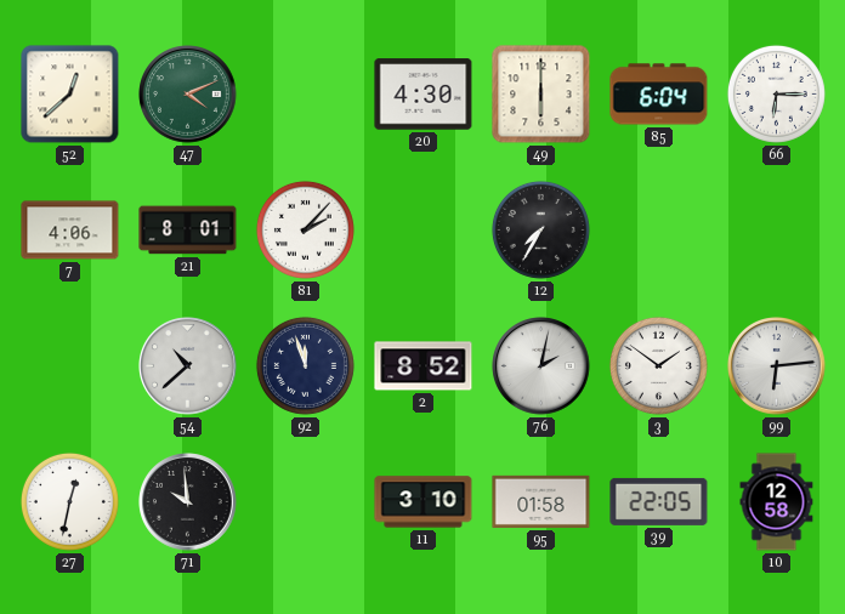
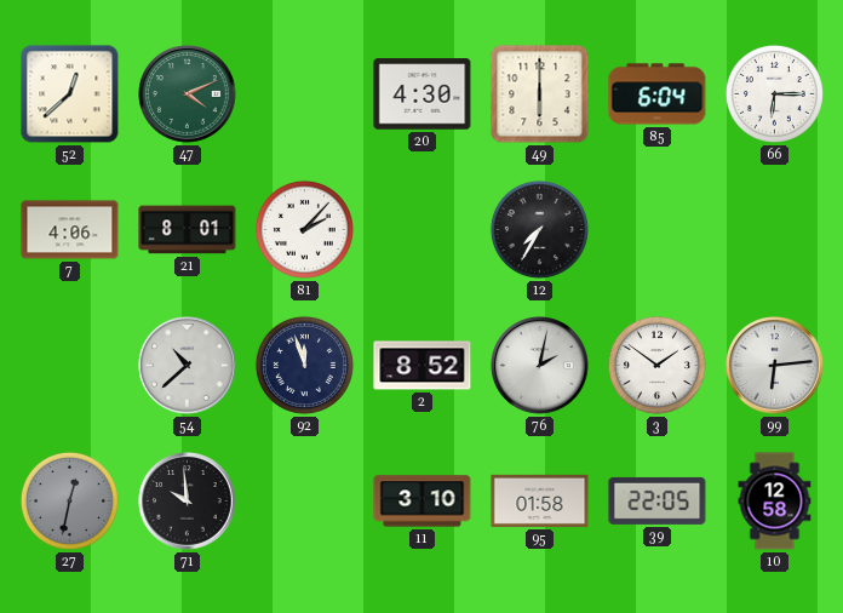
27 dial: white -> grey (69, 500)
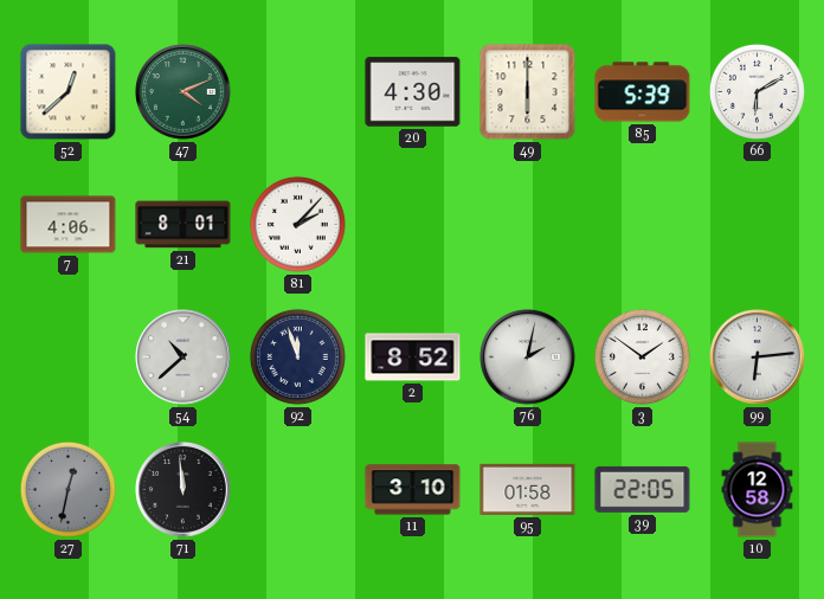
85: 6:04 -> 5:39 (643, 92)
66: 6:15 -> 6:10 (757, 91)
12: 7:35 -> none (539, 229)
71: 9:59 -> 11:59 (184, 490)
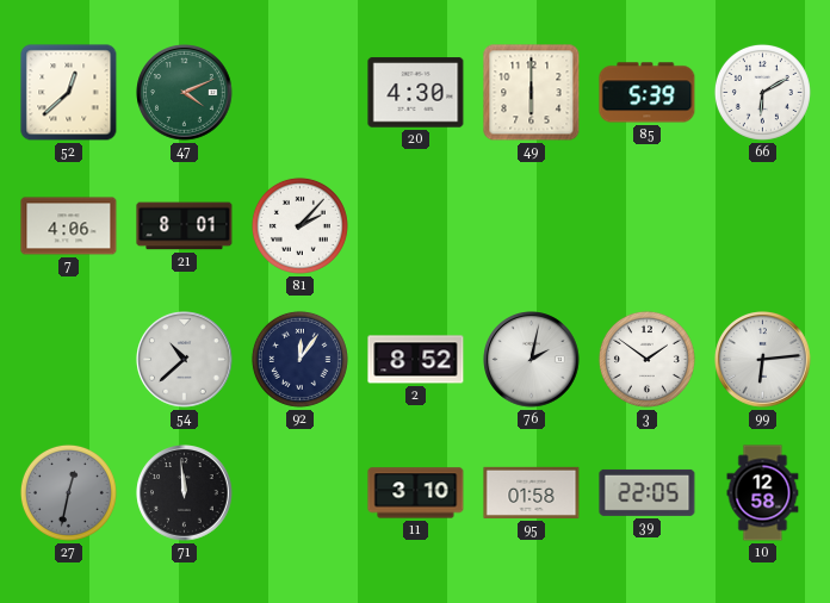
92: 11:57 -> 12:06 (299, 359)
